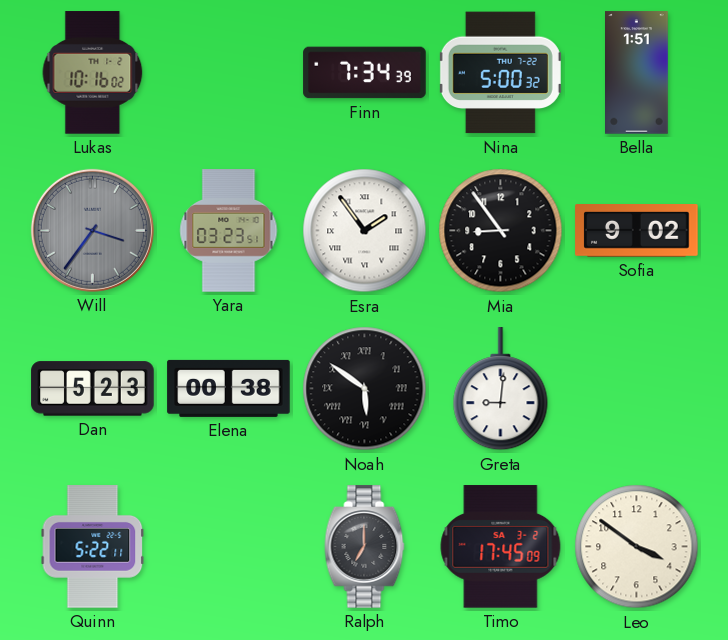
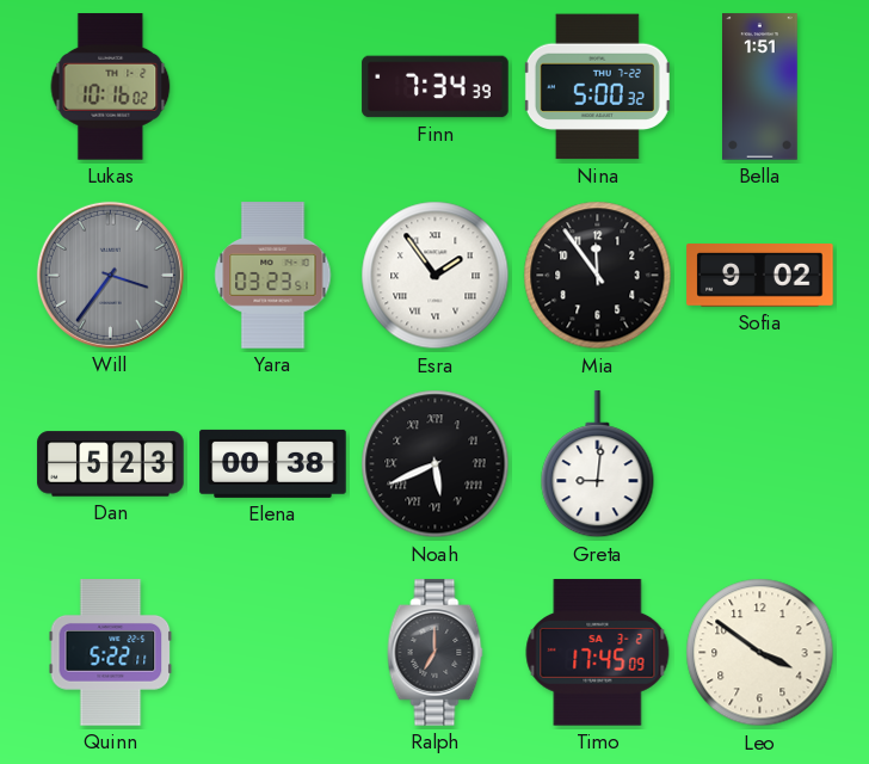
Mia: 8:54 -> 11:54 (598, 276)
Noah: 5:51 -> 5:41 (436, 464)
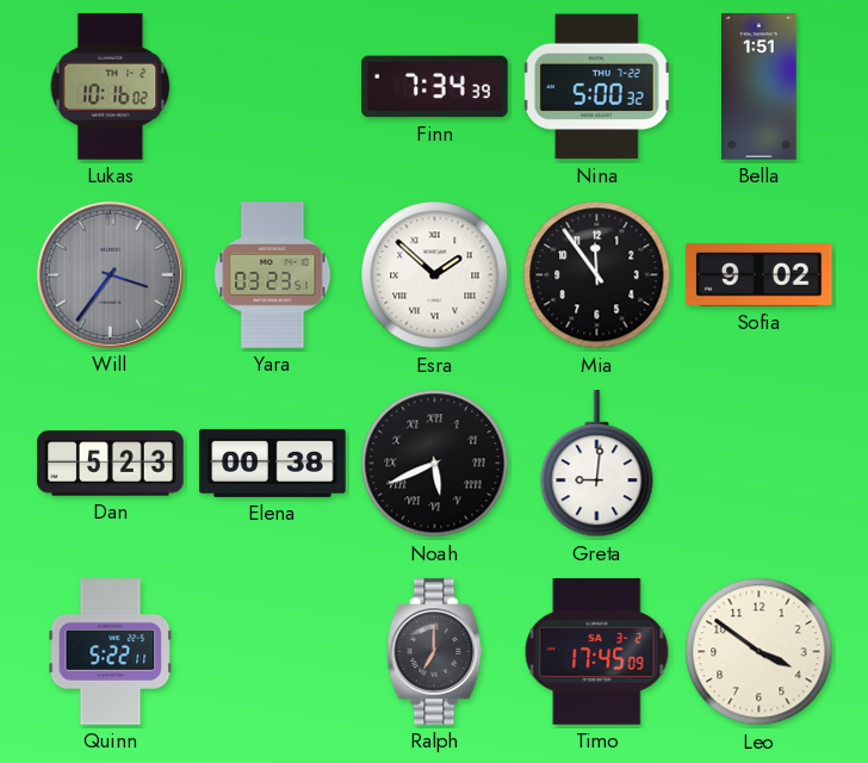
Esra: 1:54 -> 1:52 (435, 275)
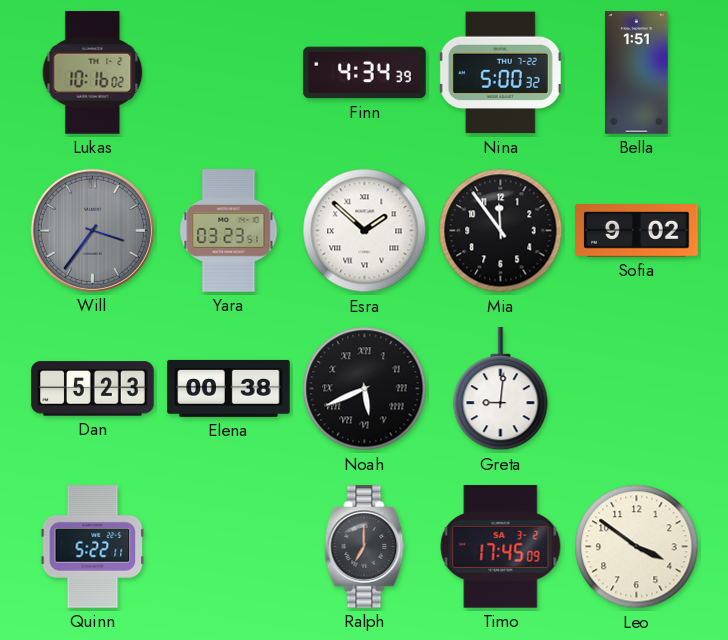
Finn: 7:34 -> 4:34 (365, 73)
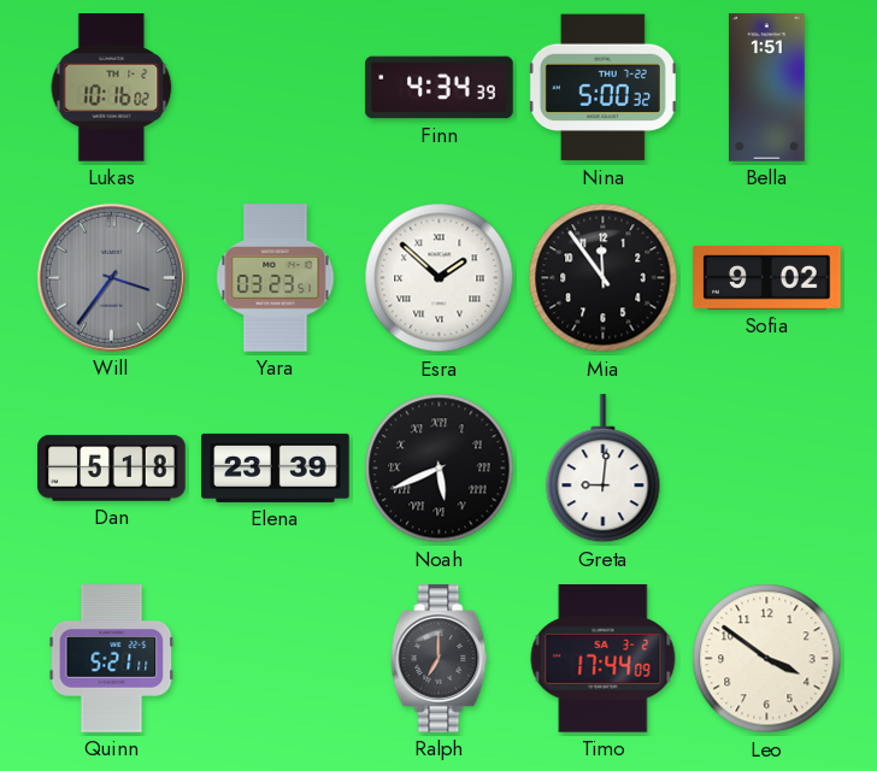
Dan: 5:23 -> 5:18 (112, 469)
Elena: 00:38 -> 23:39 (276, 467)
Quinn: 5:22 -> 5:21 (112, 659)
Timo: 17:45 -> 17:44 (604, 659)
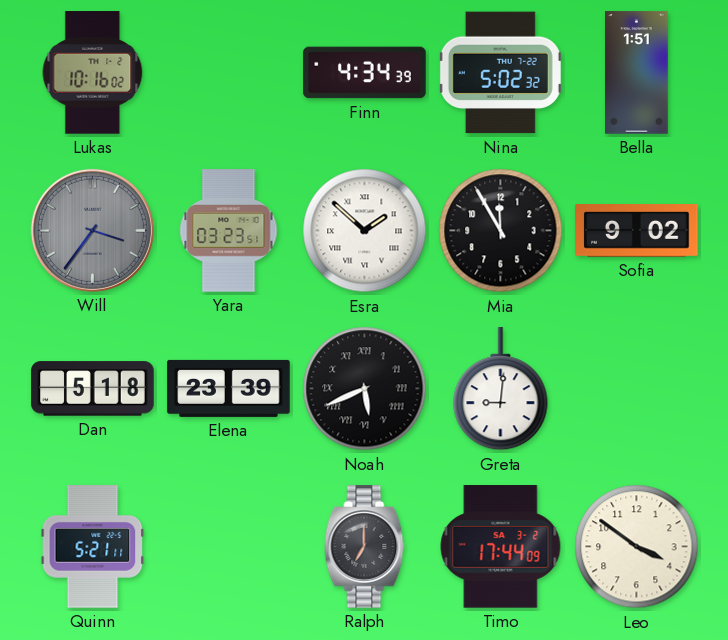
Nina: 5:00 -> 5:02 (500, 73)
Mia: 11:54 -> 11:55 (501, 231)
